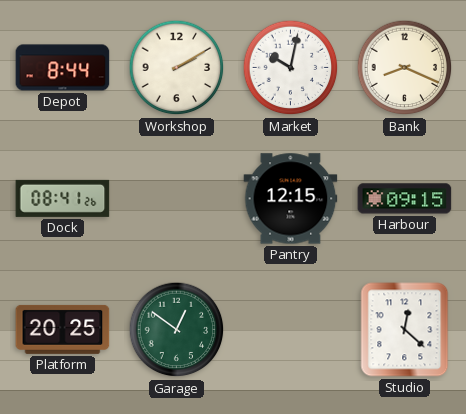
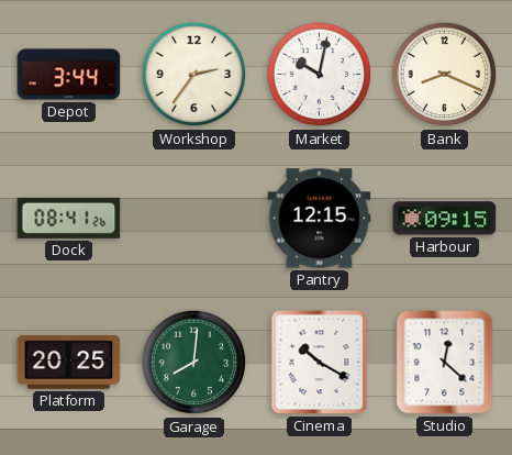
Depot: 8:44 -> 3:44 (69, 75)
Workshop: 2:10 -> 2:36 (194, 75)
Garage: 12:51 -> 8:01 (194, 363)
Cinema: none -> 10:20 (320, 363)
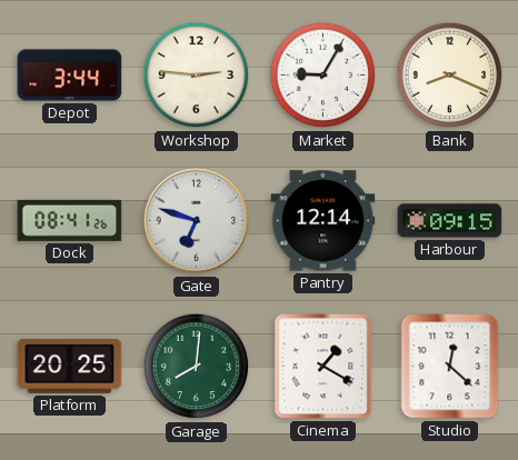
Workshop: 2:36 -> 2:46 (197, 76)
Market: 10:02 -> 9:05 (323, 76)
Gate: none -> 6:48 (197, 221)
Pantry: 12:15 -> 12:14 (323, 221)
Cinema: 10:20 -> 1:20 (323, 367)
